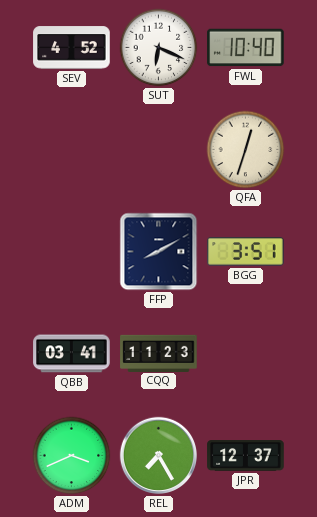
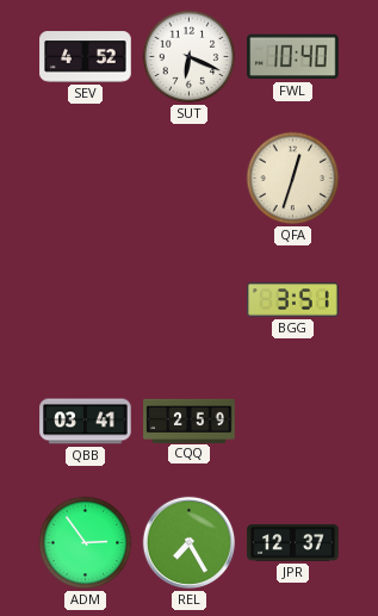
FFP: 8:10 -> none (159, 252)
CQQ: 11:23 -> 2:59 (190, 421)
ADM: 3:41 -> 2:54 (86, 543)
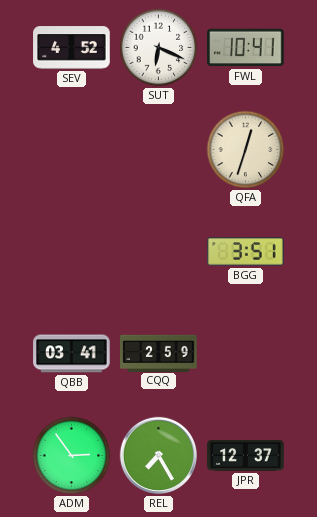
FWL: 10:40 -> 10:41 (246, 48)
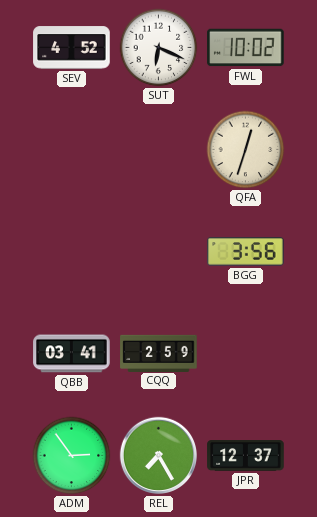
FWL: 10:41 -> 10:02 (246, 48)
BGG: 3:51 -> 3:56 (246, 252)
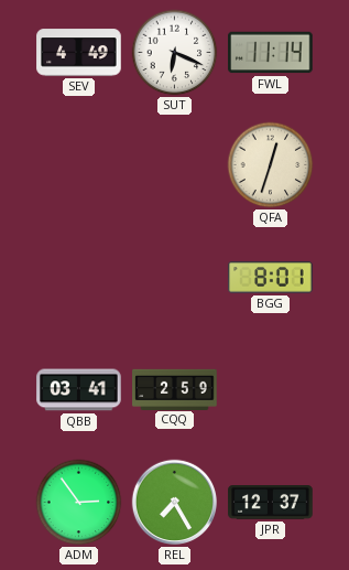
SEV: 4:52 -> 4:49 (79, 53)
FWL: 10:02 -> 11:14 (271, 53)
BGG: 3:56 -> 8:01 (271, 278)
